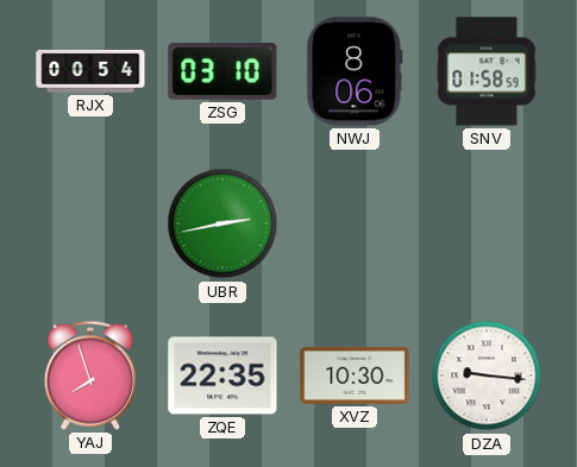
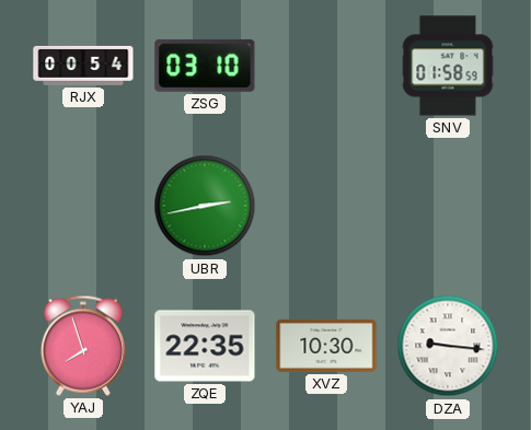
NWJ: 8:06 -> none (355, 71)
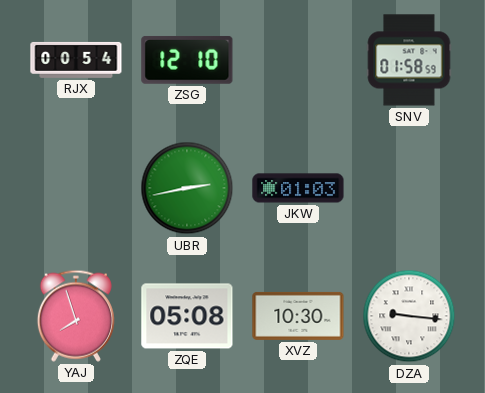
ZSG: 03:10 -> 12:10 (187, 60)
JKW: none -> 01:03 (298, 188)
ZQE: 22:35 -> 05:08 (187, 316)
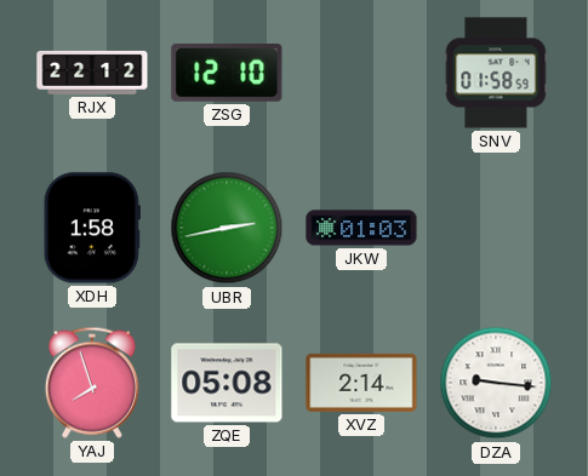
RJX: 00:54 -> 22:12 (92, 73)
XDH: none -> 1:58 (92, 228)
XVZ: 10:30 -> 2:14 (361, 383)
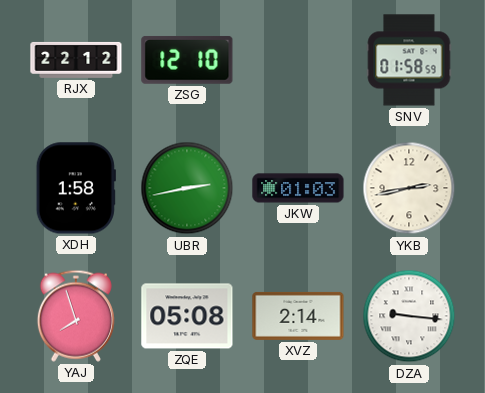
YKB: none -> 2:43 (409, 188)
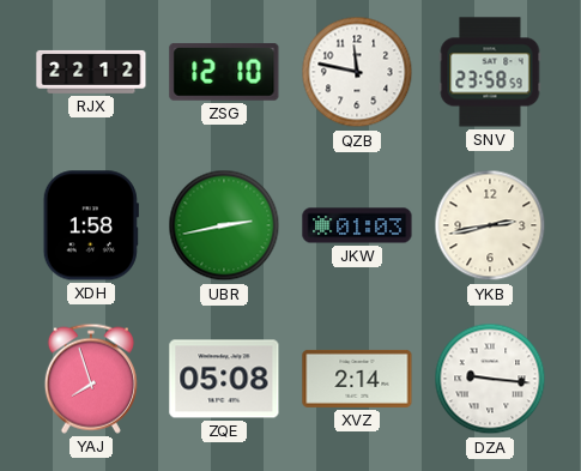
QZB: none -> 11:47 (357, 72)
SNV: 01:58 -> 23:58 (490, 72)
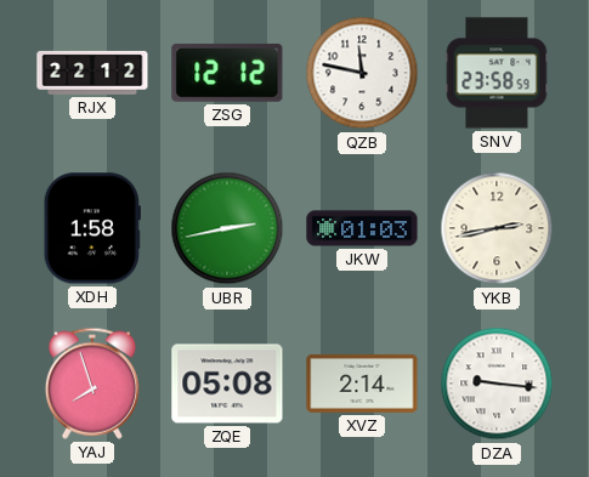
ZSG: 12:10 -> 12:12 (227, 73)
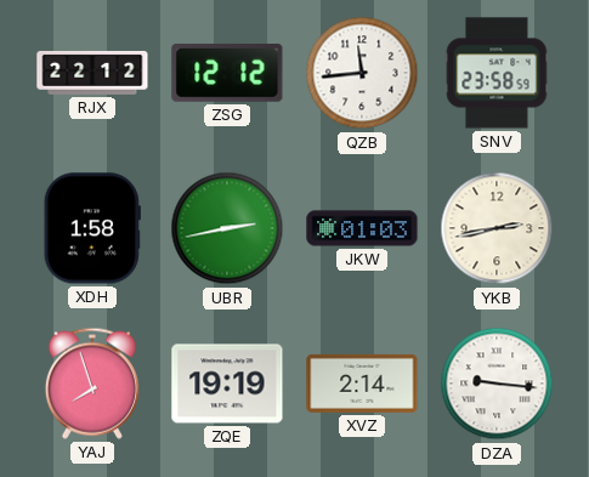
QZB: 11:47 -> 11:44 (362, 73)
ZQE: 05:08 -> 19:19 (227, 384)
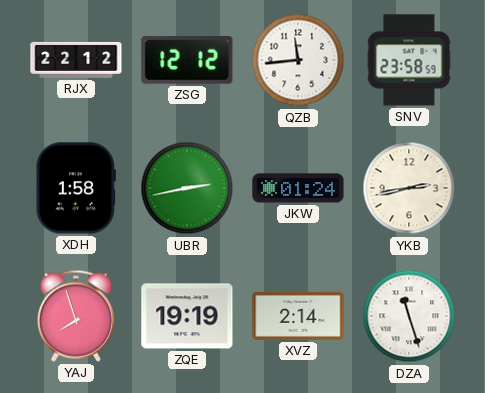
JKW: 01:03 -> 01:24 (298, 188)
DZA: 9:16 -> 11:27 (409, 316)
